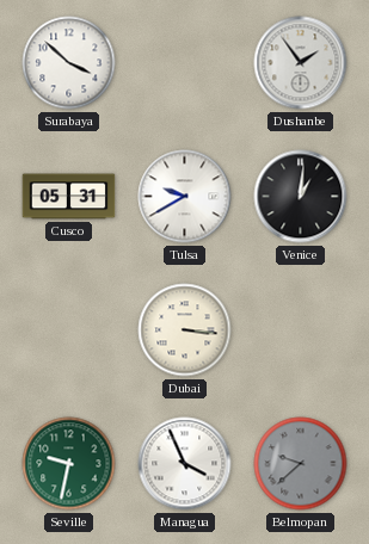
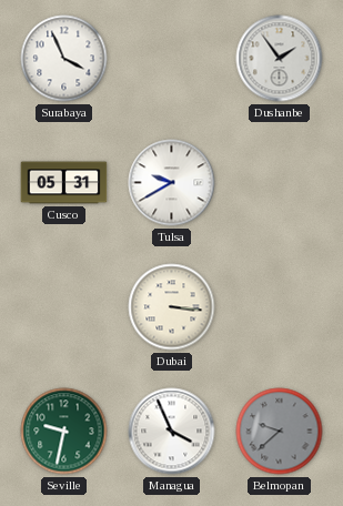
Surabaya: 3:52 -> 3:56 (64, 59)
Venice: 1:01 -> none (301, 197)
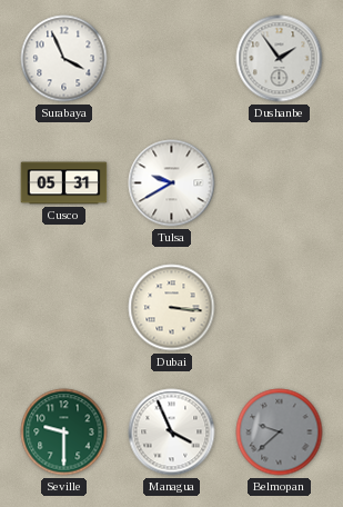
Seville: 9:32 -> 9:30 (64, 433)
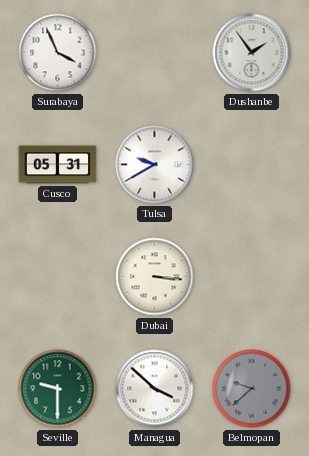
Managua: 3:56 -> 3:52 (155, 389)
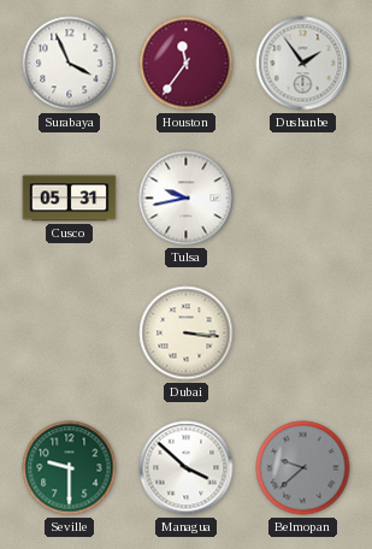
Houston: none -> 11:36 (187, 64)
Tulsa: 9:40 -> 9:43 (187, 199)
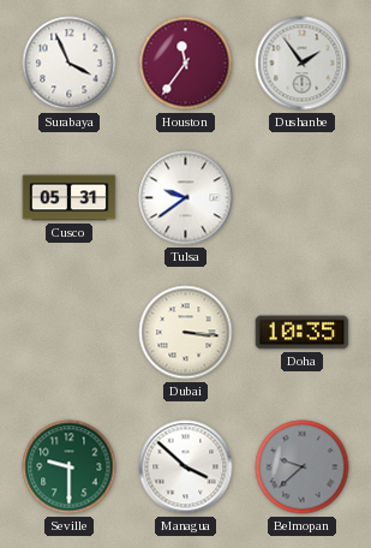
Tulsa: 9:43 -> 9:39 (186, 198)
Doha: none -> 10:35 (303, 333)
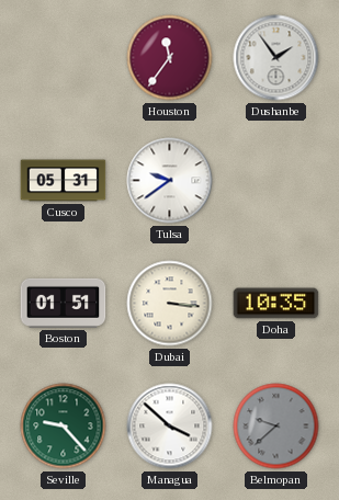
Surabaya: 3:56 -> none (70, 64)
Boston: none -> 01:51 (64, 303)
Seville: 9:30 -> 9:23 (64, 427)
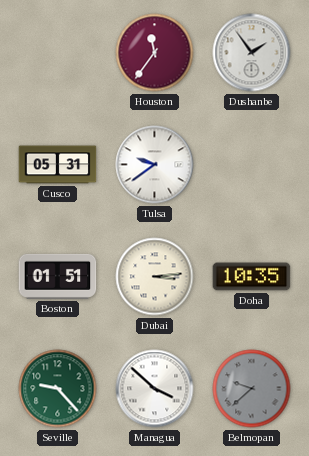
Dubai: 3:16 -> 3:14 (155, 277)
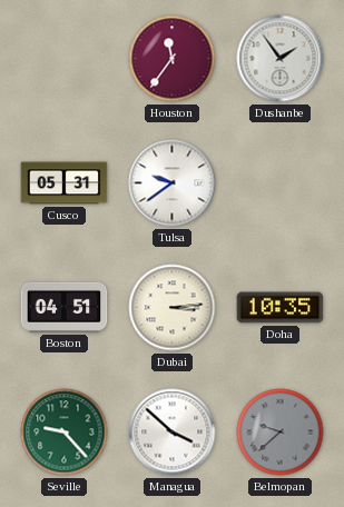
Boston: 01:51 -> 04:51 (65, 307)
